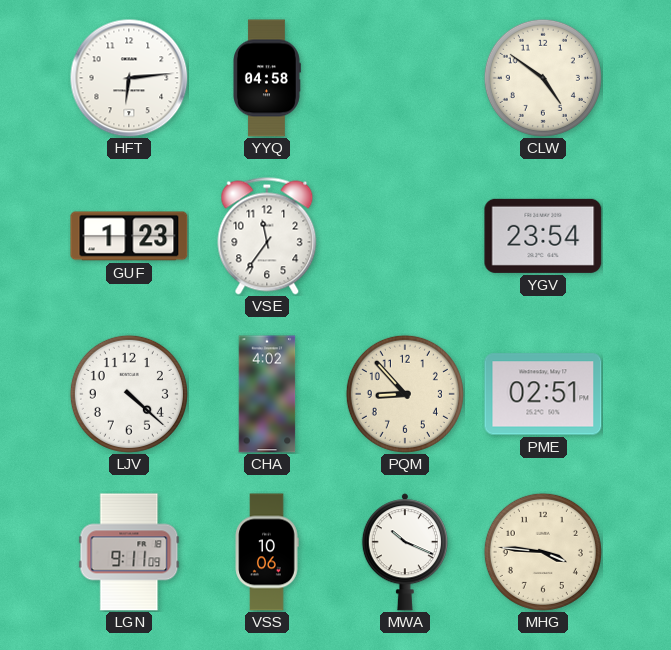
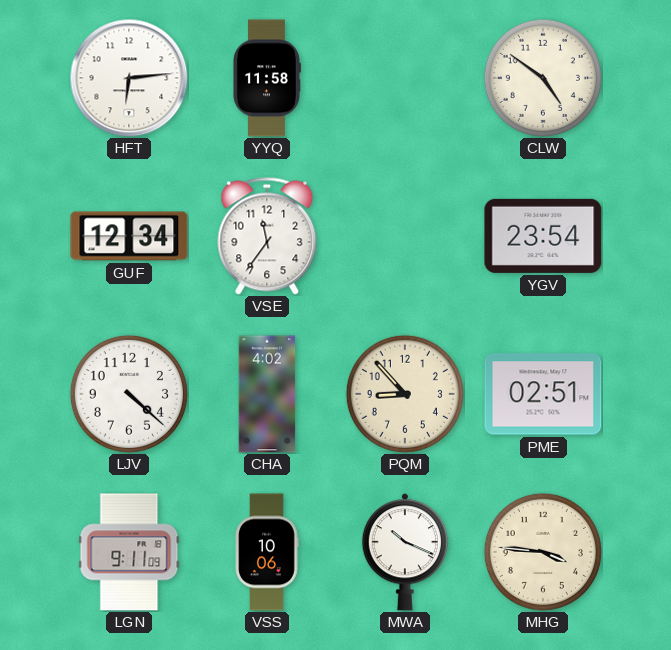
YYQ: 04:58 -> 11:58 (267, 78)
GUF: 1:23 -> 12:34 (129, 236)
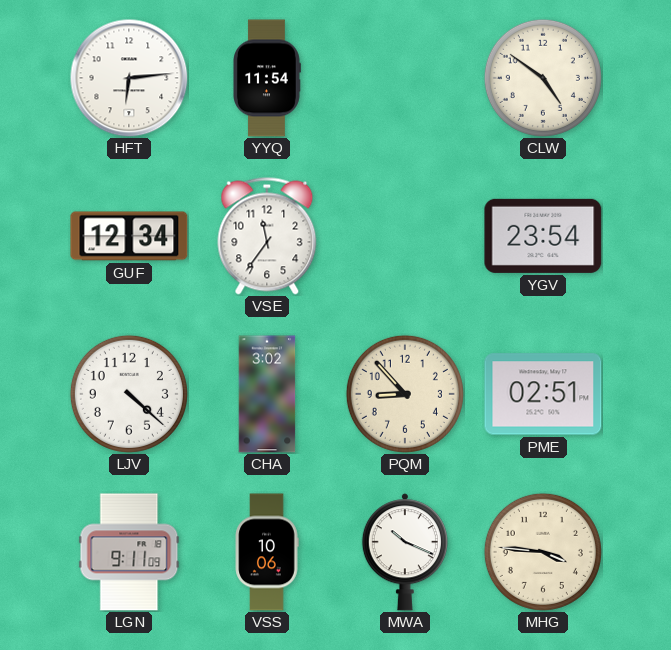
YYQ: 11:58 -> 11:54 (267, 78)
CHA: 4:02 -> 3:02 (267, 394)
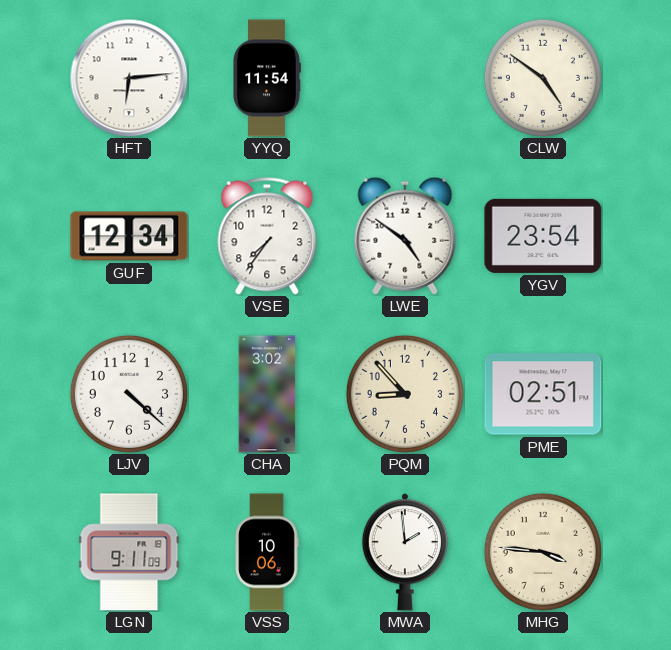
VSE: 11:36 -> 7:36 (267, 236)
LWE: none -> 4:51 (405, 236)
MWA: 10:19 -> 1:59 (405, 552)
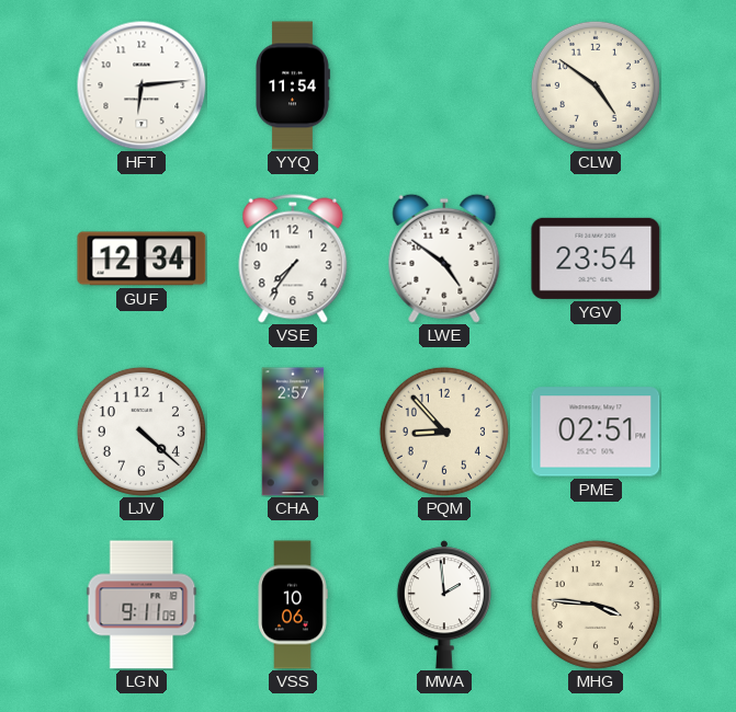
CHA: 3:02 -> 2:57 (293, 432)
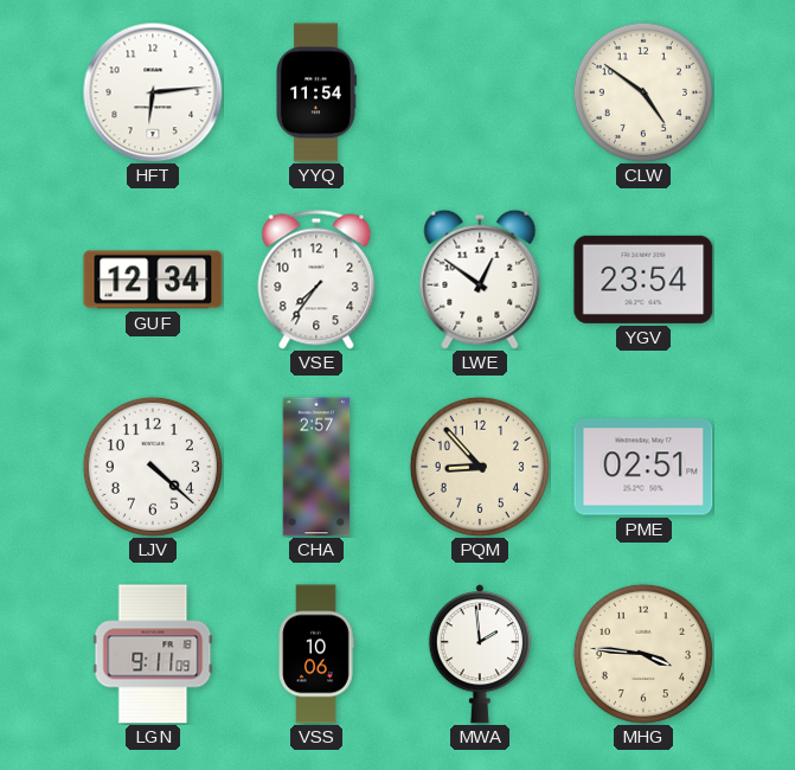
LWE: 4:51 -> 12:51 (480, 280)
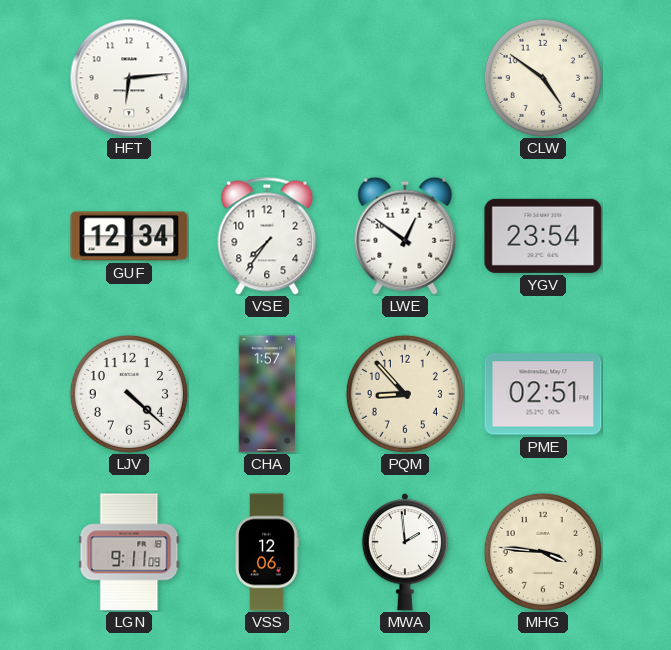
YYQ: 11:54 -> none (316, 92)
CHA: 2:57 -> 1:57 (267, 394)
VSS: 10:06 -> 12:06 (267, 552)
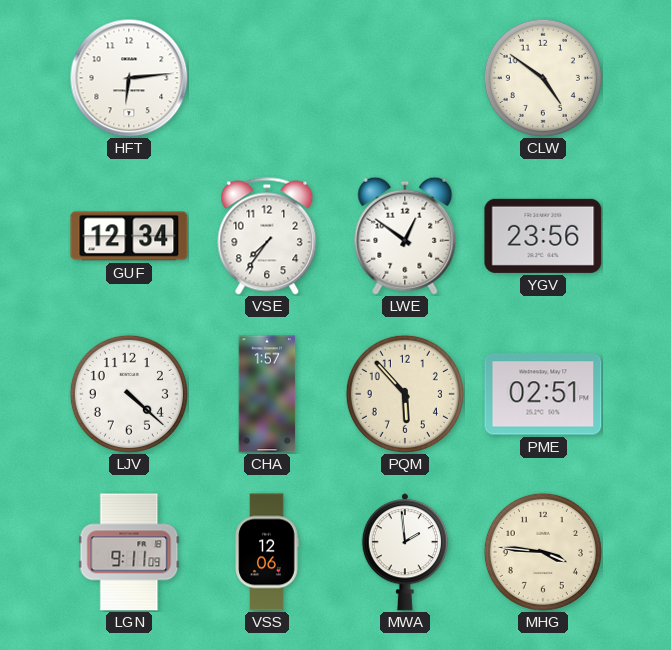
YGV: 23:54 -> 23:56 (543, 236)
PQM: 8:53 -> 5:53 (405, 394)
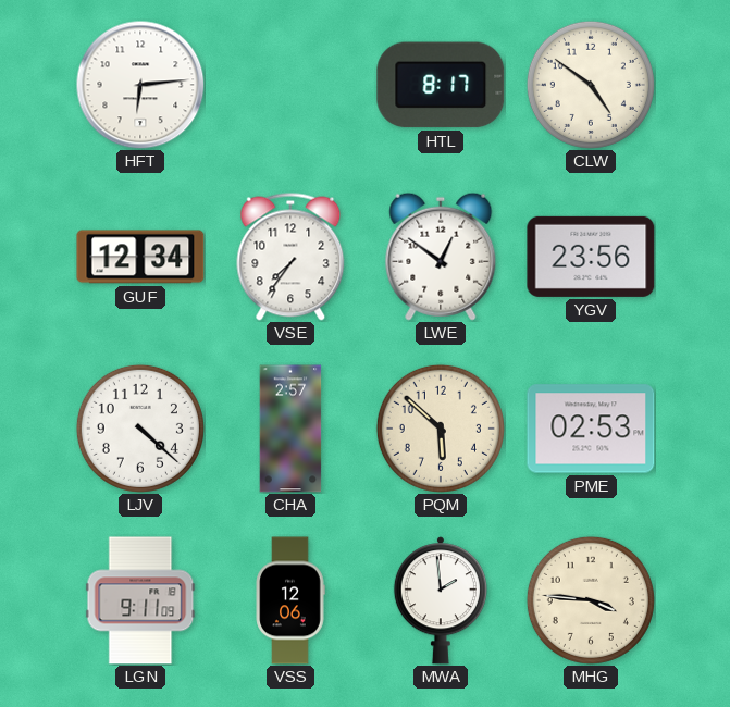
HTL: none -> 8:17 (441, 85)
CHA: 1:57 -> 2:57 (290, 429)
PQM: 5:53 -> 5:52 (441, 429)
PME: 02:51 -> 02:53 (591, 429)
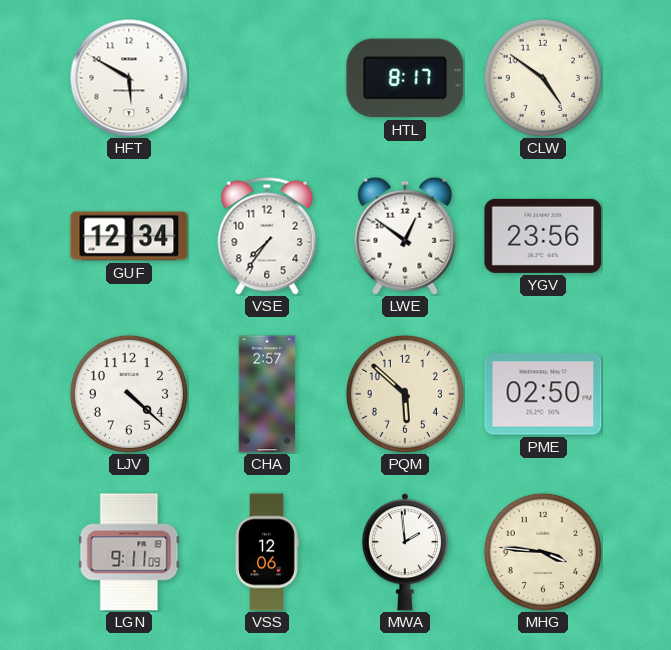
HFT: 6:14 -> 5:50 (129, 78)
PME: 02:53 -> 02:50 (543, 394)
